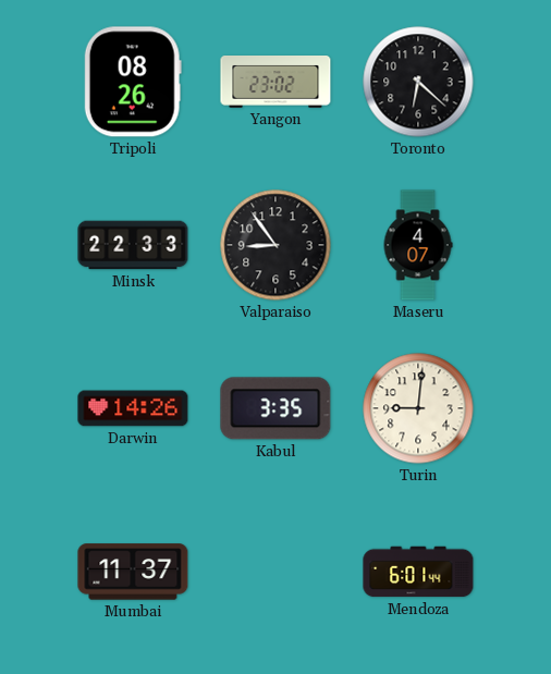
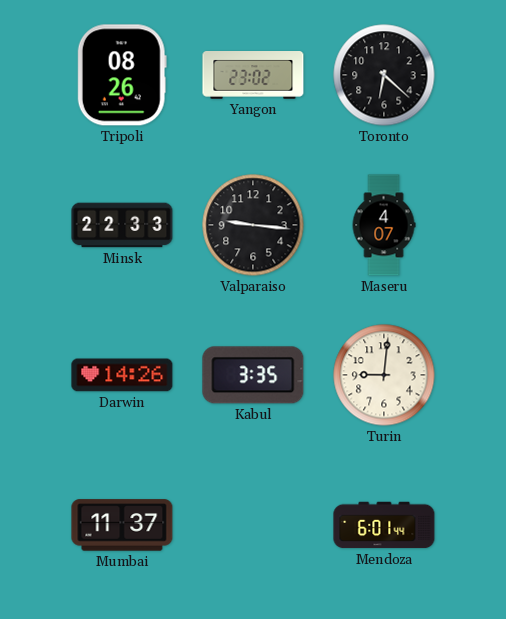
Valparaiso: 8:54 -> 9:16 (253, 225)
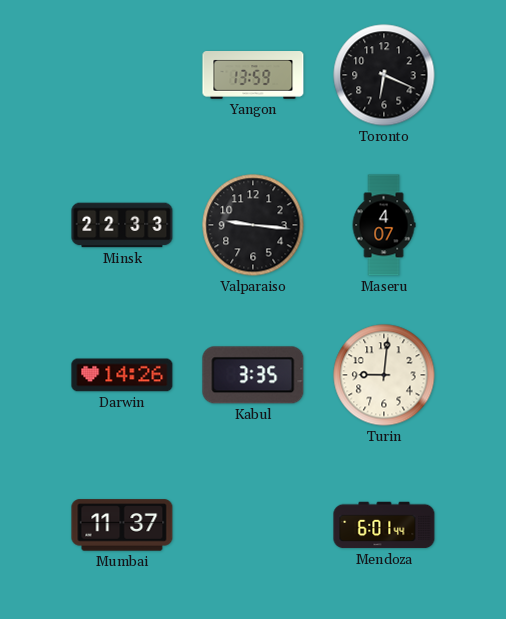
Tripoli: 08:26 -> none (122, 75)
Yangon: 23:02 -> 13:59 (253, 75)
Toronto: 6:22 -> 6:19 (384, 75)
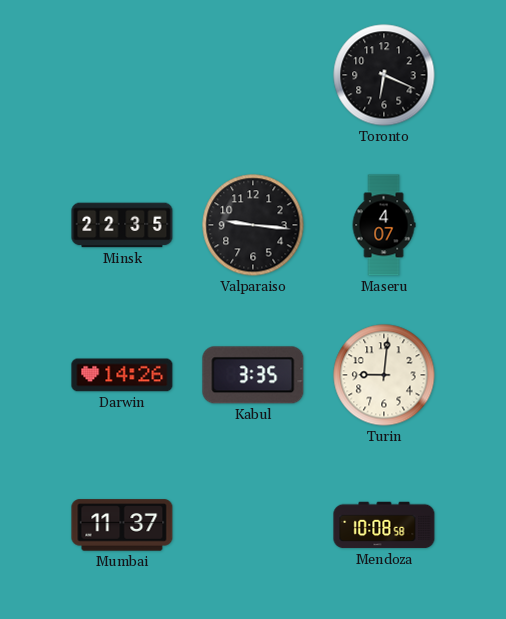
Yangon: 13:59 -> none (253, 75)
Minsk: 22:33 -> 22:35 (122, 225)
Mendoza: 6:01 -> 10:08 (384, 525)
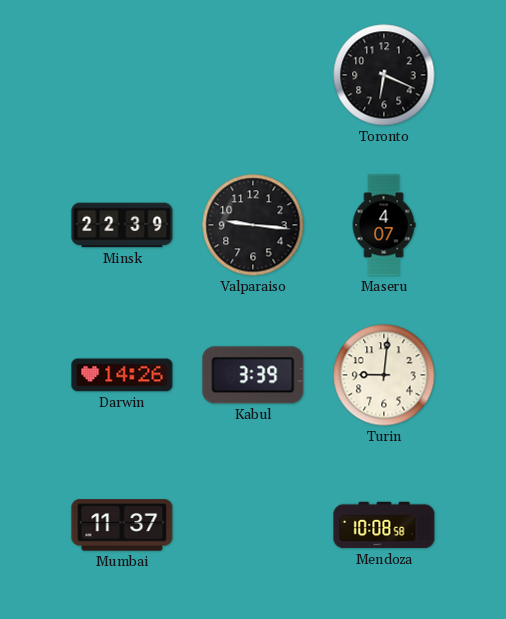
Minsk: 22:35 -> 22:39 (122, 225)
Kabul: 3:35 -> 3:39 (253, 375)
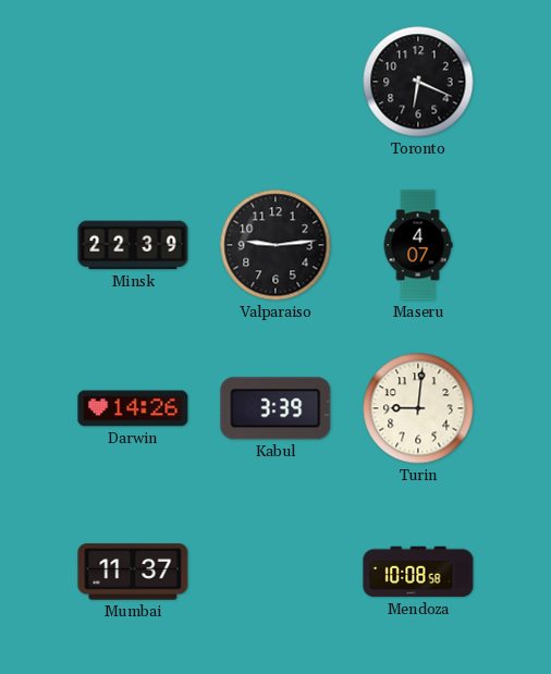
Valparaiso: 9:16 -> 9:14 (275, 245)
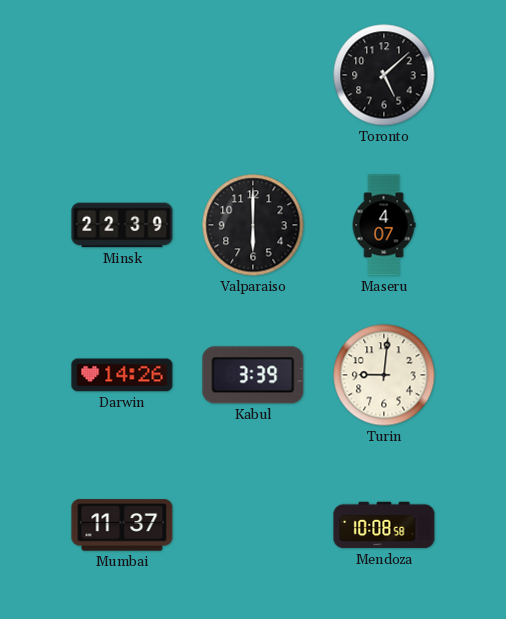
Toronto: 6:19 -> 5:08 (384, 75)
Valparaiso: 9:14 -> 6:00 (253, 225)
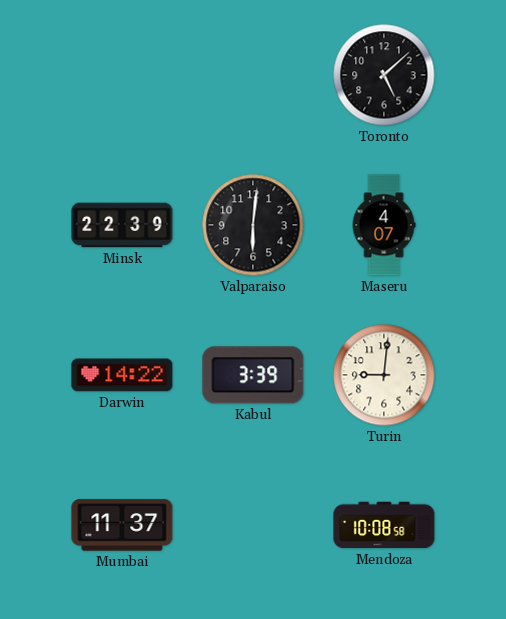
Valparaiso: 6:00 -> 6:01 (253, 225)
Darwin: 14:26 -> 14:22 (122, 375)
